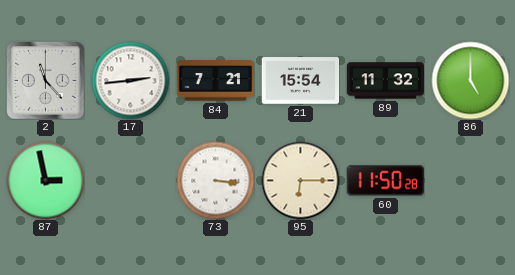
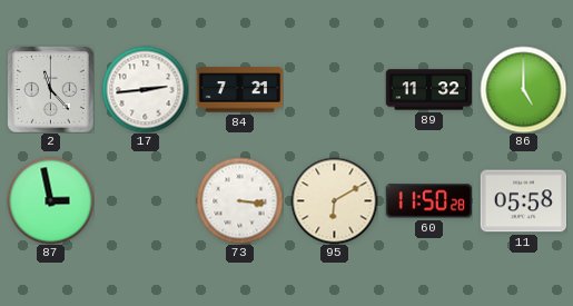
21: 15:54 -> none (300, 81)
95: 6:15 -> 6:10 (334, 200)
11: none -> 05:58 (523, 201)
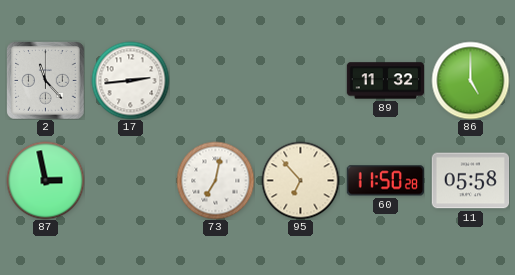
84: 7:21 -> none (239, 90)
73: 3:16 -> 7:02 (215, 180)
95: 6:10 -> 6:53 (300, 180)
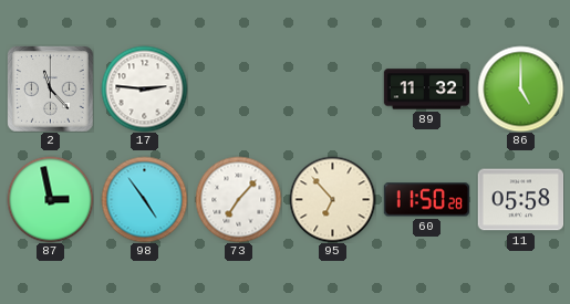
17: 2:44 -> 2:46 (144, 88)
98: none -> 4:54 (144, 199)
73: 7:02 -> 7:07 (238, 199)
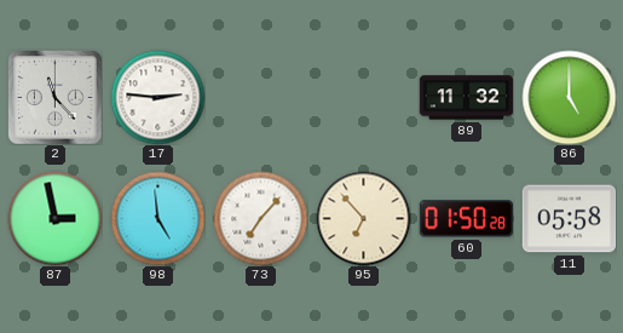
98: 4:54 -> 4:59 (157, 218)
60: 11:50 -> 01:50 (466, 219)
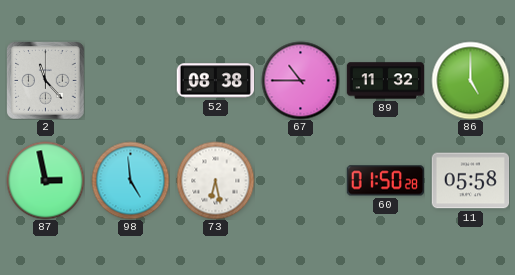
17: 2:46 -> none (157, 97)
52: none -> 08:38 (215, 81)
67: none -> 10:45 (300, 80)
73: 7:07 -> 6:28 (215, 180)
95: 6:53 -> none (363, 218)
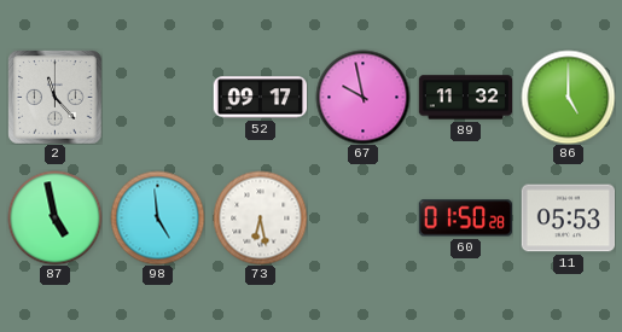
52: 08:38 -> 09:17 (260, 98)
67: 10:45 -> 9:58 (362, 97)
87: 2:58 -> 4:58 (54, 217)
11: 05:58 -> 05:53 (568, 219)
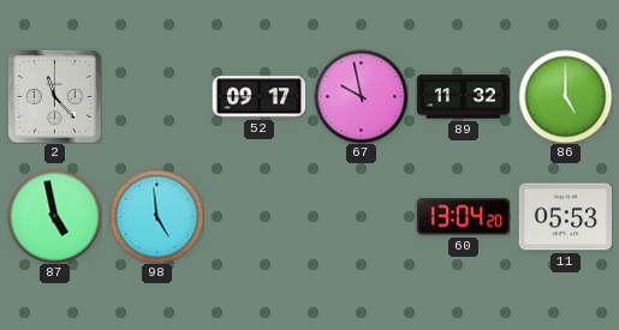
73: 6:28 -> none (260, 217)
60: 01:50 -> 13:04 (463, 217)
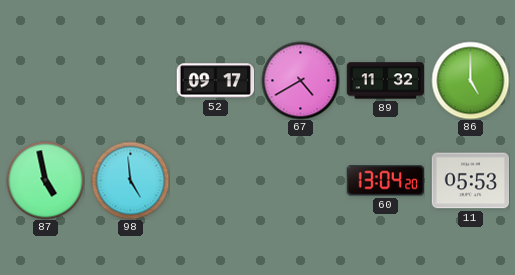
2: 11:23 -> none (54, 96)
67: 9:58 -> 4:40 (300, 80)
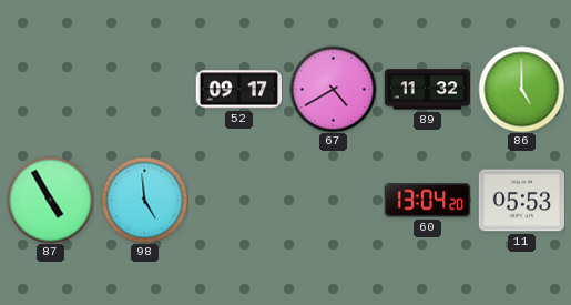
87: 4:58 -> 4:55 (50, 200)
